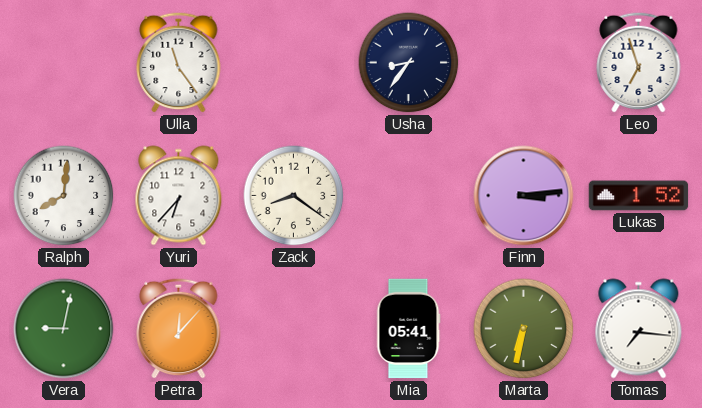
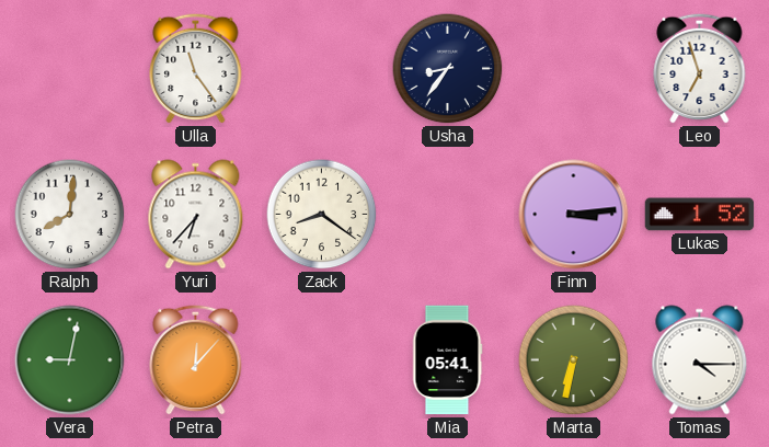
Tomas: 7:16 -> 4:15 (700, 360)
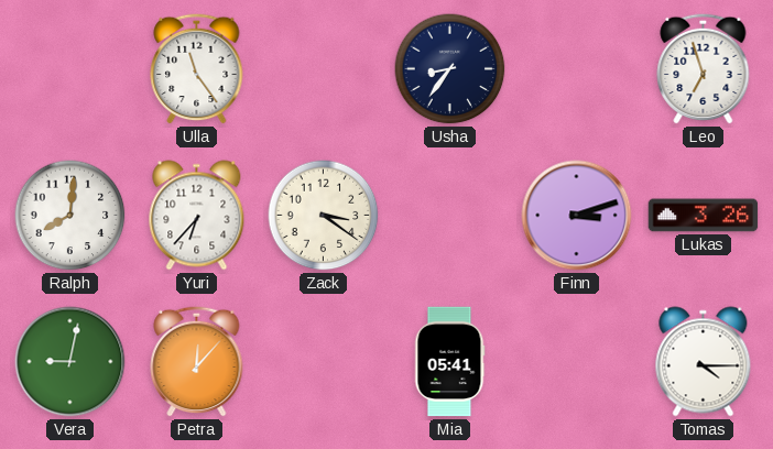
Zack: 8:21 -> 3:21 (324, 216)
Finn: 3:14 -> 3:12 (577, 216)
Lukas: 1:52 -> 3:26 (704, 216)
Marta: 6:32 -> none (574, 360)
